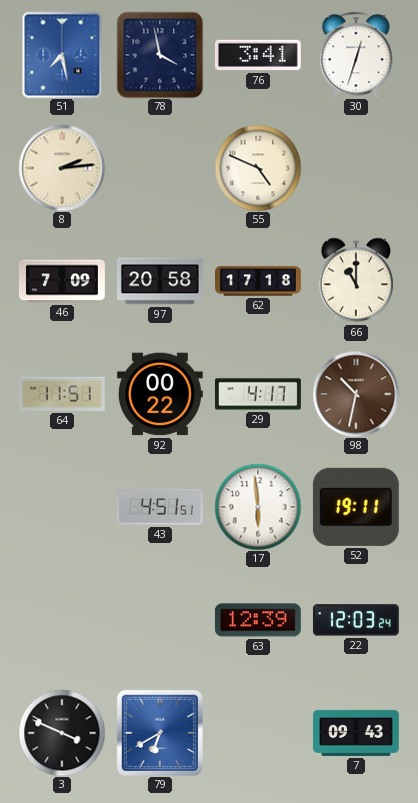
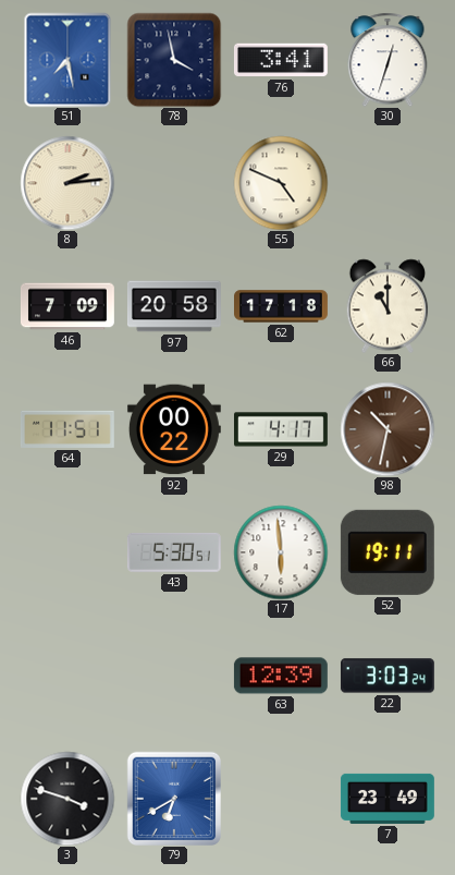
43: 4:51 -> 5:30 (174, 552)
22: 12:03 -> 3:03 (388, 676)
3: 3:49 -> 3:48 (67, 799)
7: 09:43 -> 23:49 (388, 799)
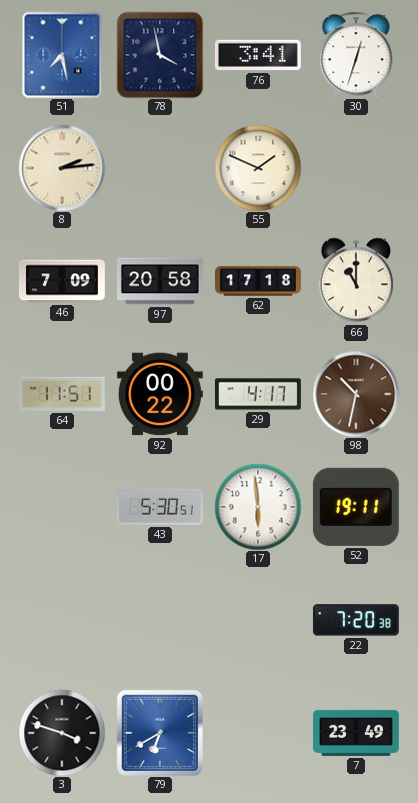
55: 4:49 -> 1:49 (258, 168)
63: 12:39 -> none (281, 676)
22: 3:03 -> 7:20 (356, 620)
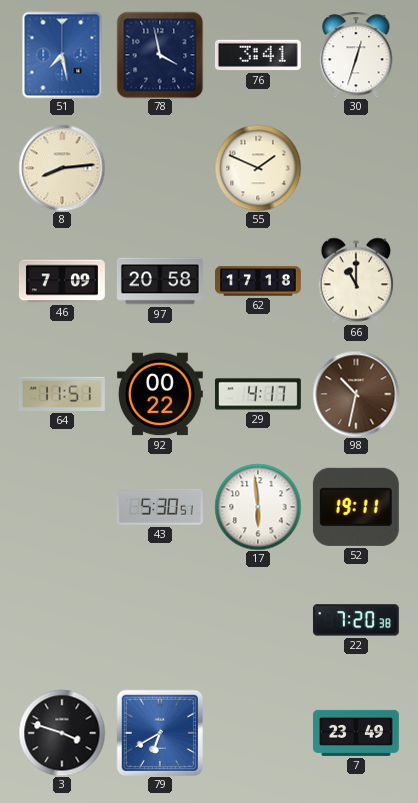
8: 2:14 -> 8:14 (62, 168)
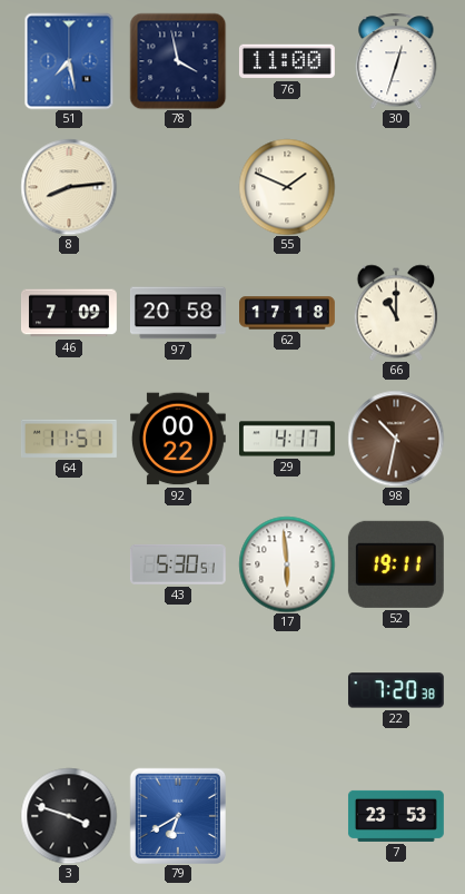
76: 3:41 -> 11:00 (287, 61)
7: 23:49 -> 23:53 (396, 816)
